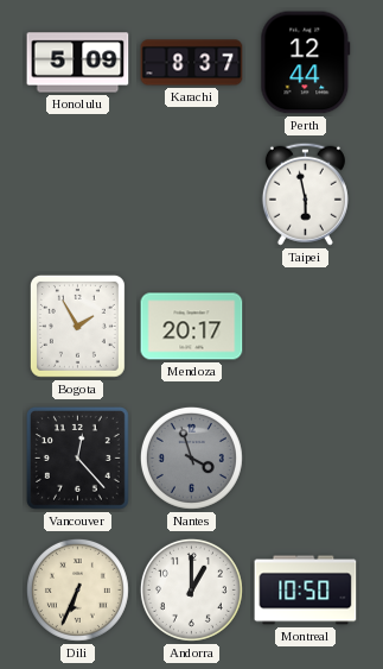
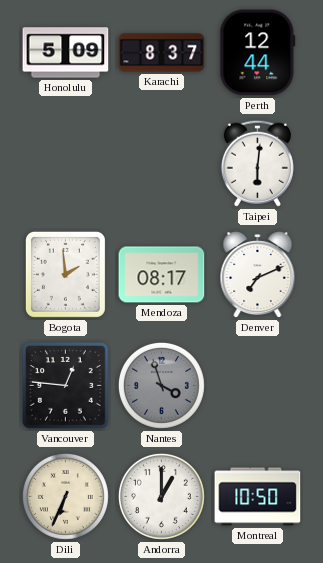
Taipei: 5:58 -> 6:01 (257, 163)
Bogota: 1:55 -> 1:59 (65, 274)
Mendoza: 20:17 -> 08:17 (162, 275)
Denver: none -> 7:11 (258, 275)
Vancouver: 12:23 -> 12:46 (65, 385)
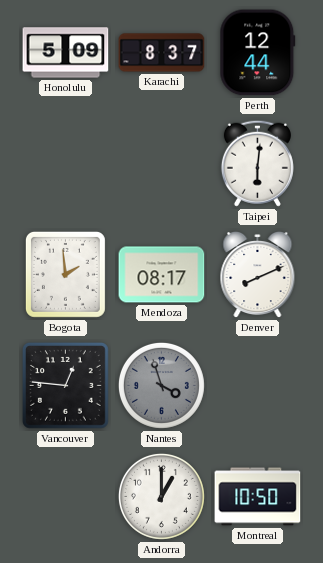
Denver: 7:11 -> 8:11 (258, 275)
Dili: 6:34 -> none (65, 496)
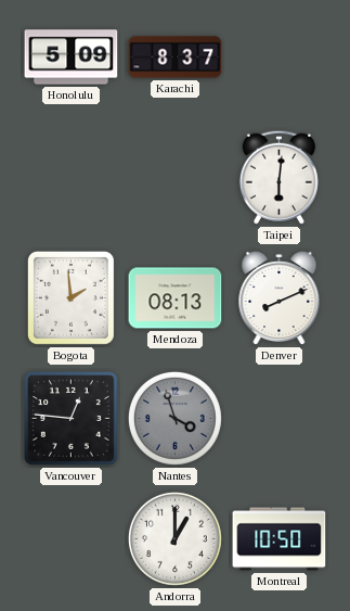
Perth: 12:44 -> none (258, 53)
Mendoza: 08:17 -> 08:13 (176, 298)
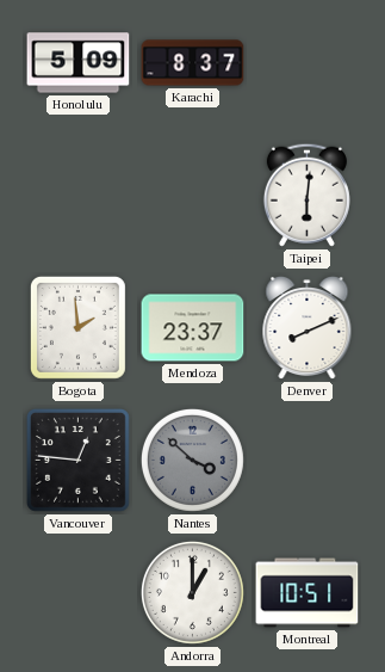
Mendoza: 08:13 -> 23:37 (193, 328)
Nantes: 3:57 -> 3:52 (192, 460)
Montreal: 10:50 -> 10:51 (308, 593)
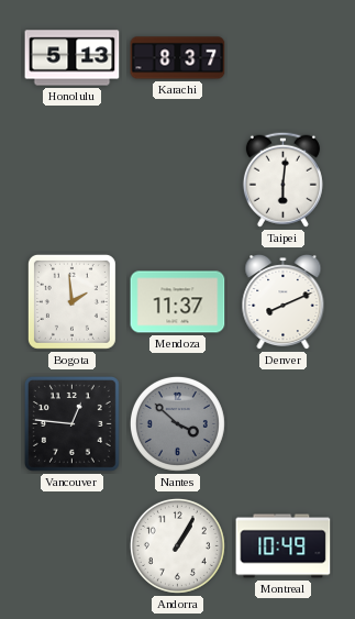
Honolulu: 5:09 -> 5:13 (73, 58)
Mendoza: 23:37 -> 11:37 (178, 302)
Andorra: 1:00 -> 1:05 (177, 545)
Montreal: 10:51 -> 10:49 (284, 546)
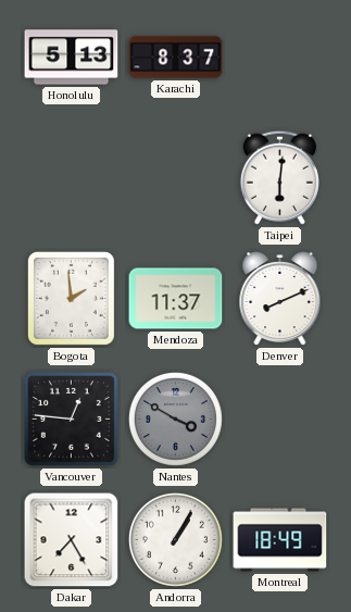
Nantes: 3:52 -> 3:50 (175, 419)
Dakar: none -> 7:25 (72, 540)
Montreal: 10:49 -> 18:49 (280, 540)
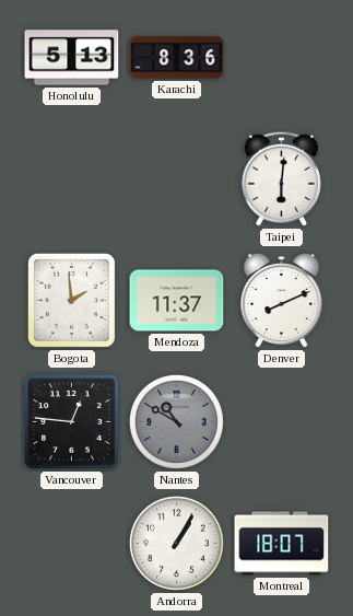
Karachi: 8:37 -> 8:36 (177, 58)
Nantes: 3:50 -> 10:50 (176, 421)
Dakar: 7:25 -> none (72, 540)
Montreal: 18:49 -> 18:07 (282, 544)
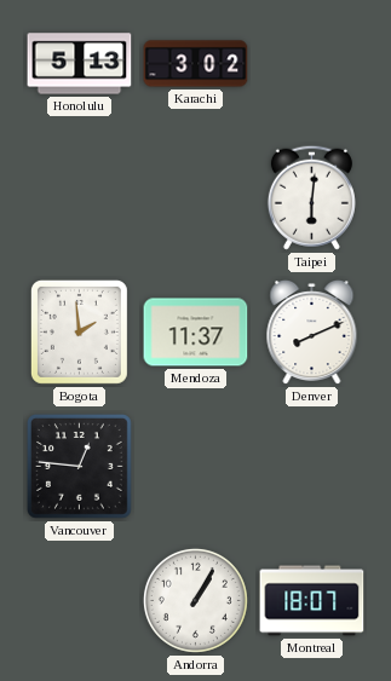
Karachi: 8:36 -> 3:02 (196, 64)
Nantes: 10:50 -> none (176, 421)
